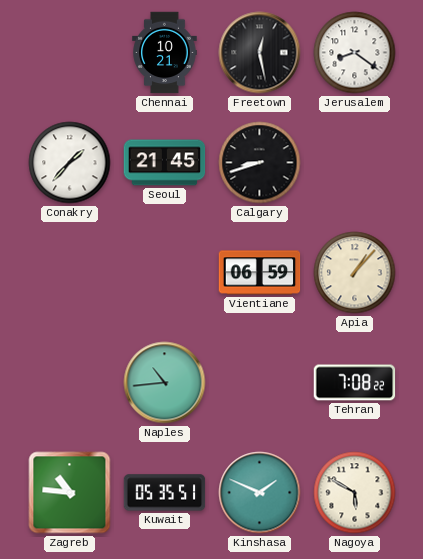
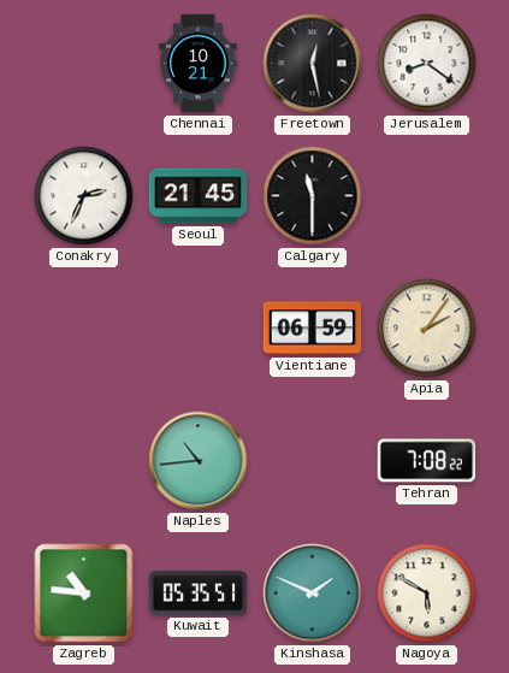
Conakry: 1:37 -> 2:34 (84, 196)
Calgary: 8:42 -> 11:30 (313, 196)
Apia: 1:07 -> 2:06 (427, 329)
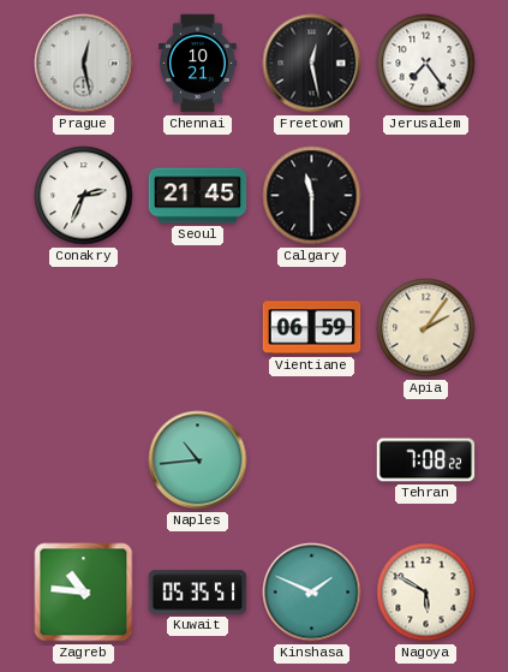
Prague: none -> 12:28 (84, 64)
Jerusalem: 8:21 -> 7:24 (426, 64)
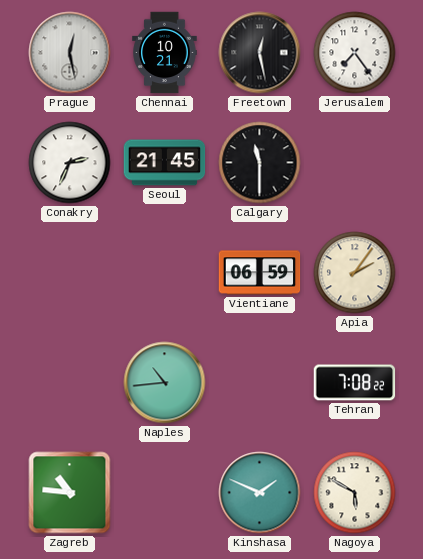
Kuwait: 05:35 -> none (198, 593)
